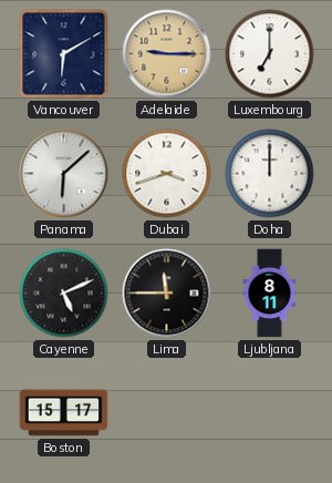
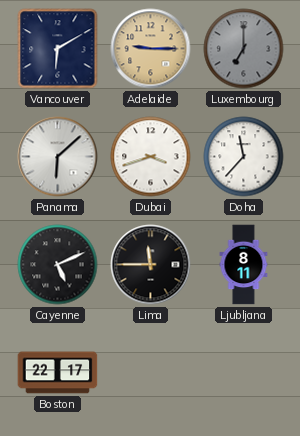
Luxembourg dial: white -> grey (244, 49)
Doha: 12:00 -> 11:37 (244, 157)
Boston: 15:17 -> 22:17 (58, 373)
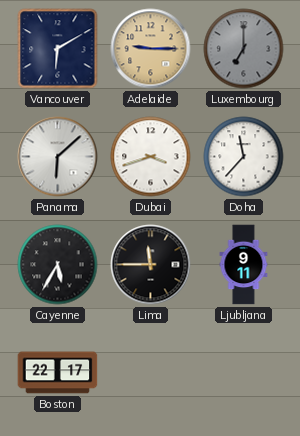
Cayenne: 5:11 -> 5:35 (58, 265)
Ljubljana: 8:11 -> 9:11 (244, 265)
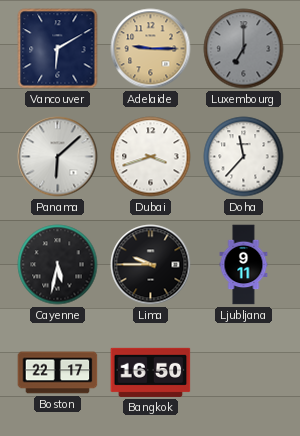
Cayenne: 5:35 -> 5:32 (58, 265)
Lima: 11:45 -> 9:45 (151, 265)
Bangkok: none -> 16:50 (151, 372)
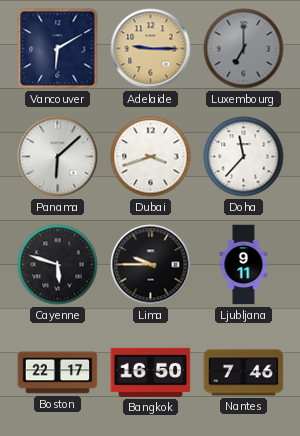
Cayenne: 5:32 -> 5:48 (58, 265)
Nantes: none -> 7:46 (244, 373)
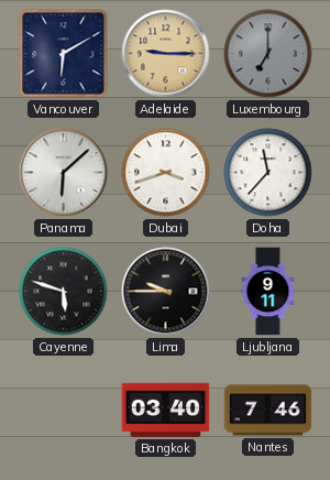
Boston: 22:17 -> none (58, 373)
Bangkok: 16:50 -> 03:40 (166, 410)
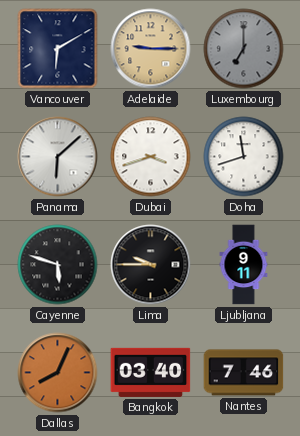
Doha: 11:37 -> 11:42 (244, 157)
Dallas: none -> 8:04 (58, 373)
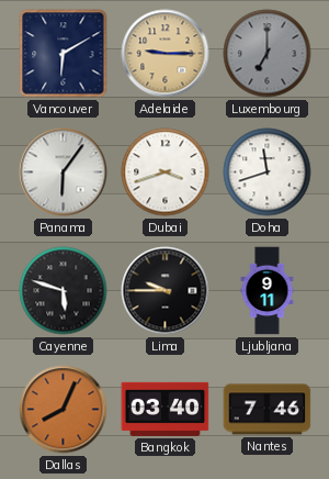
Panama: 6:08 -> 6:06 (64, 172)
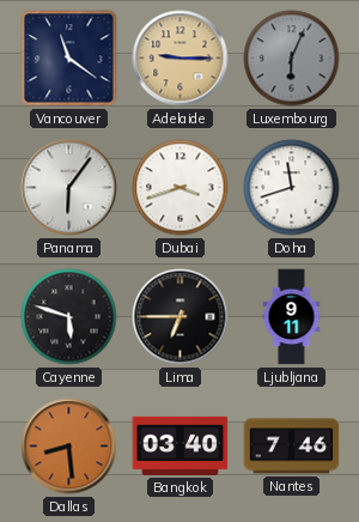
Vancouver: 6:10 -> 11:21 (69, 59)
Luxembourg: 7:00 -> 6:04 (292, 59)
Lima: 9:45 -> 6:45 (181, 317)
Dallas: 8:04 -> 8:29 (69, 447)
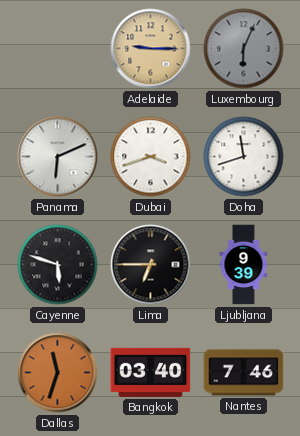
Vancouver: 11:21 -> none (69, 59)
Panama: 6:06 -> 6:11 (58, 157)
Ljubljana: 9:11 -> 9:39 (244, 265)
Dallas: 8:29 -> 11:33 (58, 373)
